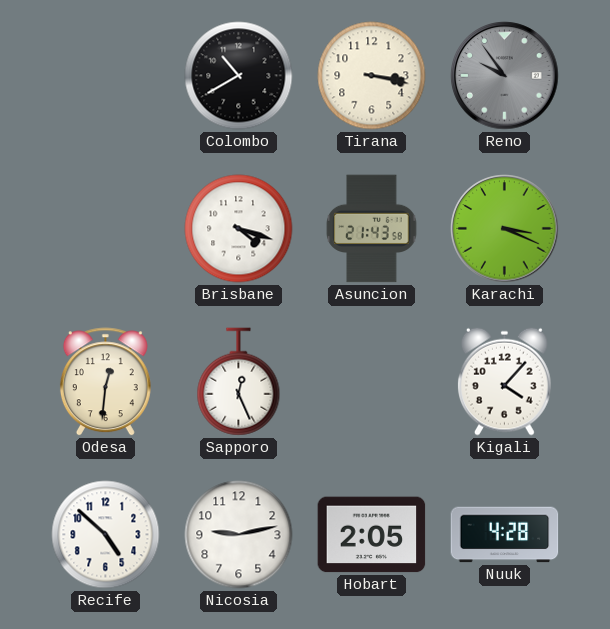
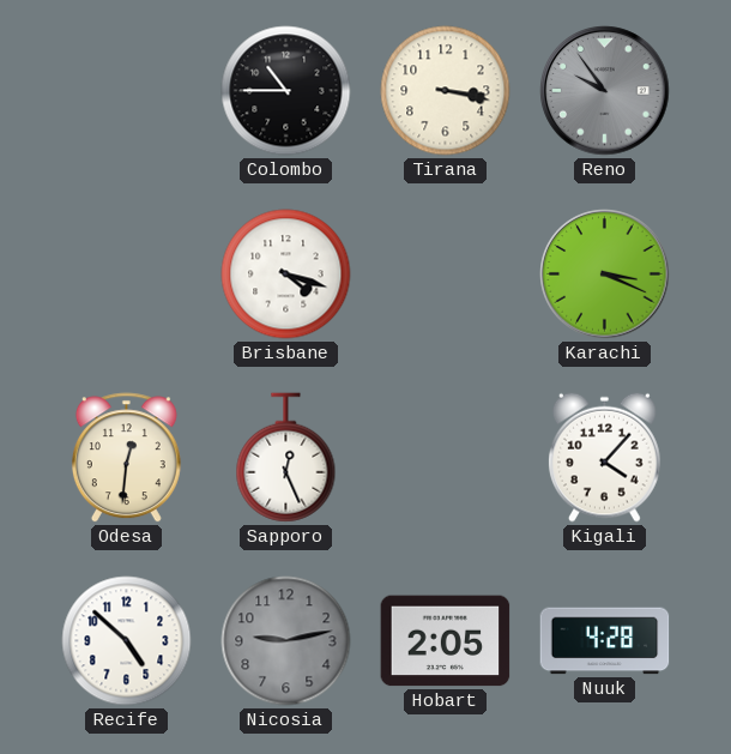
Colombo: 10:40 -> 10:45 (286, 91)
Asuncion: 21:43 -> none (372, 229)
Nicosia dial: white -> grey (286, 641)
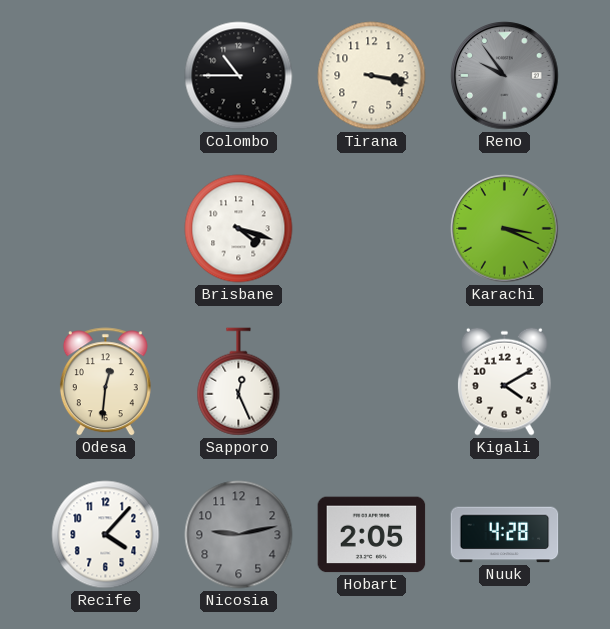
Kigali: 4:07 -> 4:10 (504, 381)
Recife: 4:52 -> 4:07 (106, 535)
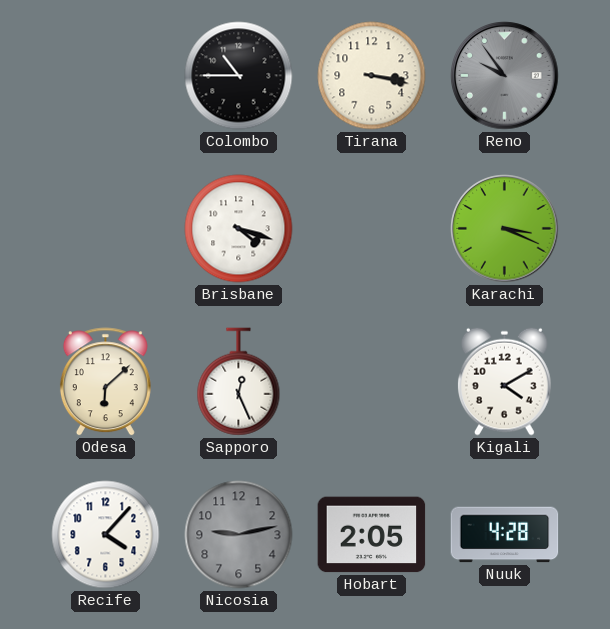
Odesa: 12:31 -> 6:08 (105, 382)
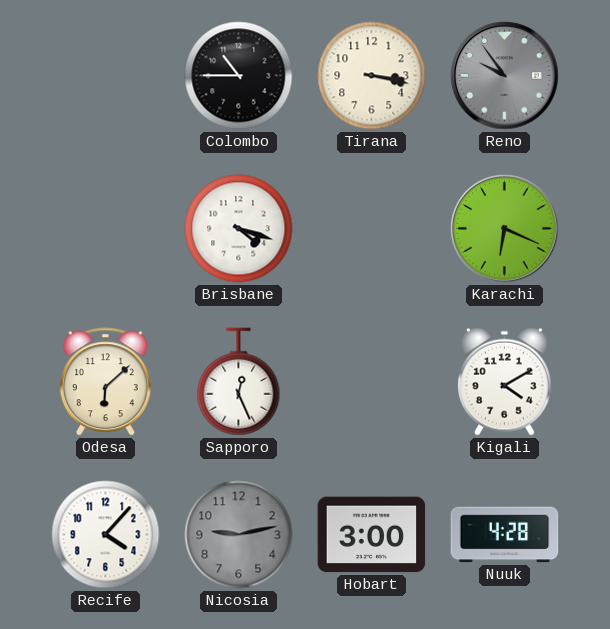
Karachi: 3:19 -> 6:19 (505, 229)
Hobart: 2:05 -> 3:00 (372, 535)
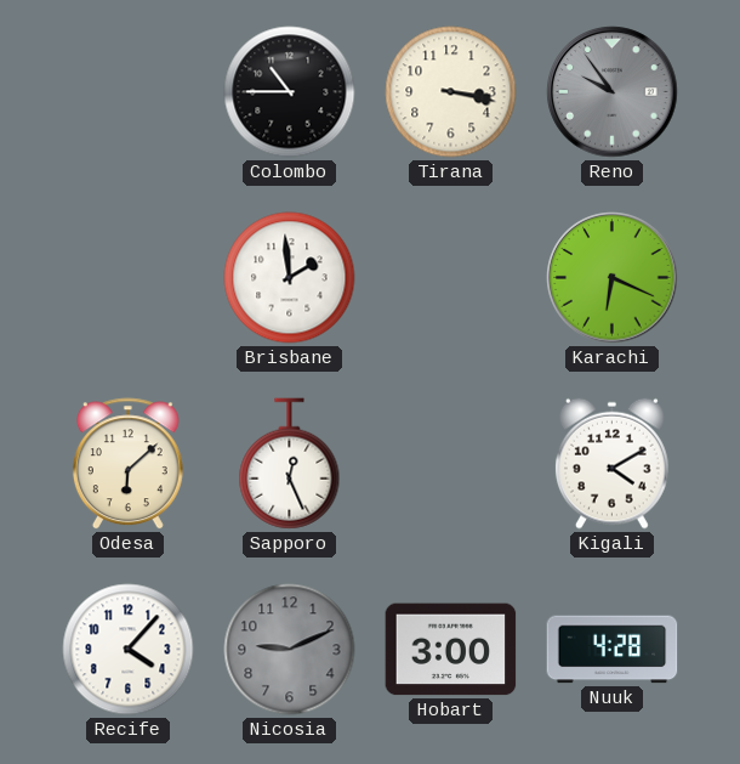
Brisbane: 4:18 -> 1:59 (290, 278)
Nicosia: 9:13 -> 9:11 (290, 650)
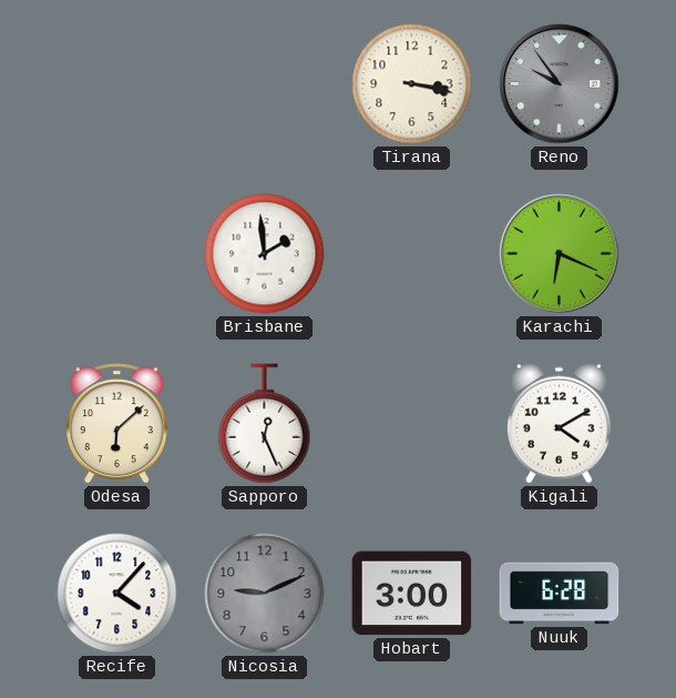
Colombo: 10:45 -> none (290, 92)
Nuuk: 4:28 -> 6:28 (560, 594)
